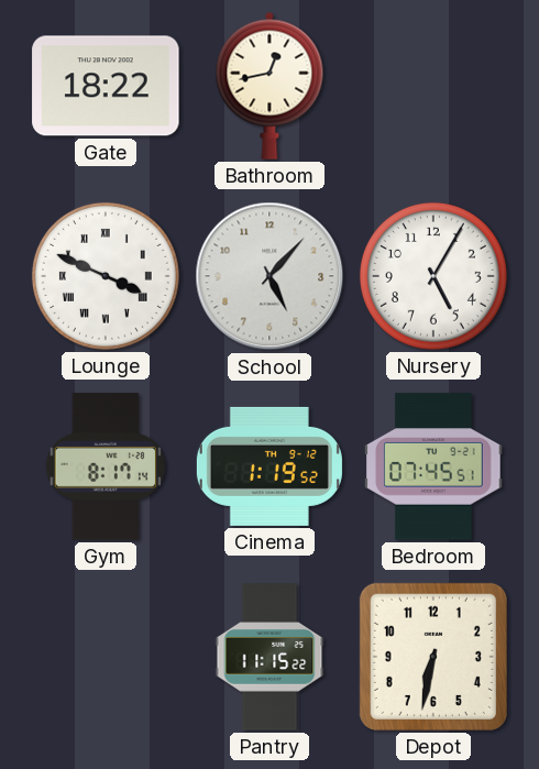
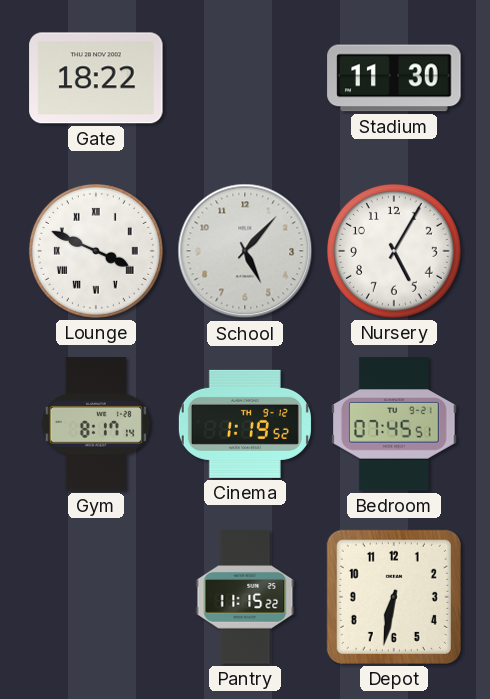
Bathroom: 12:43 -> none (269, 86)
Stadium: none -> 11:30 (394, 78)
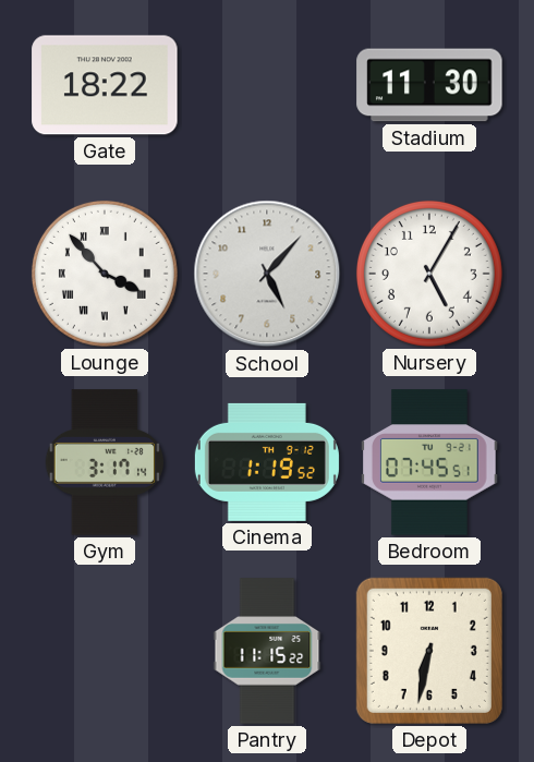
Lounge: 3:49 -> 3:53 (105, 274)
Gym: 8:17 -> 3:17 (104, 462)
